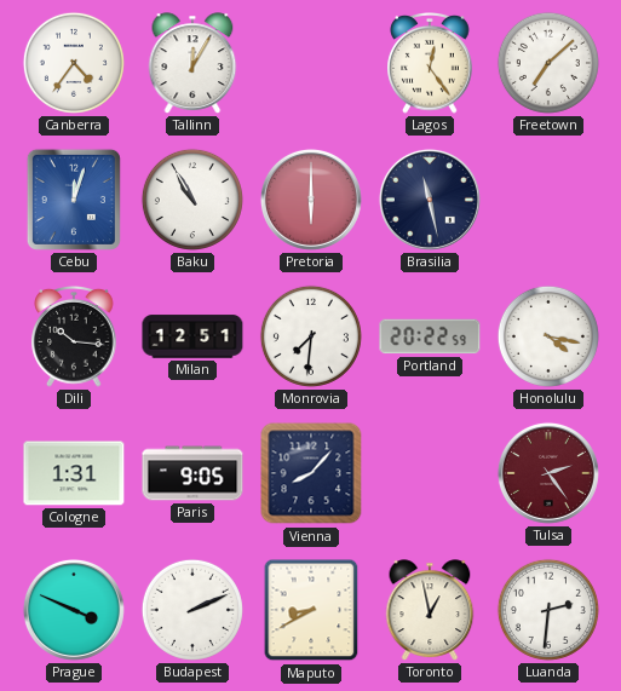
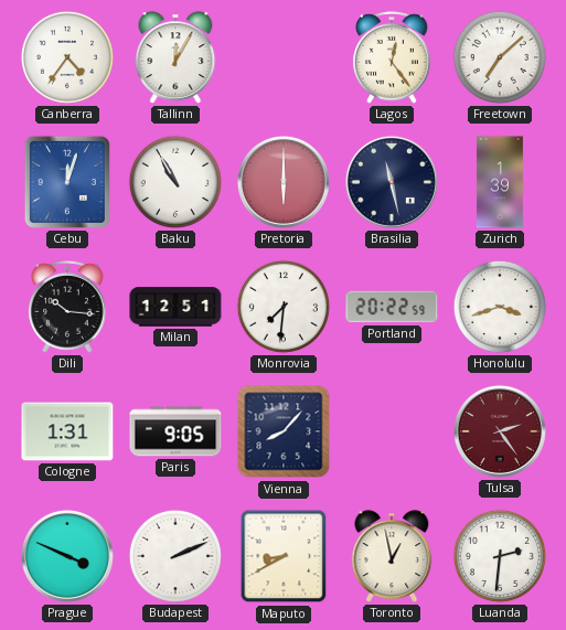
Zurich: none -> 1:39 (500, 182)
Honolulu: 4:17 -> 3:42 (500, 307)
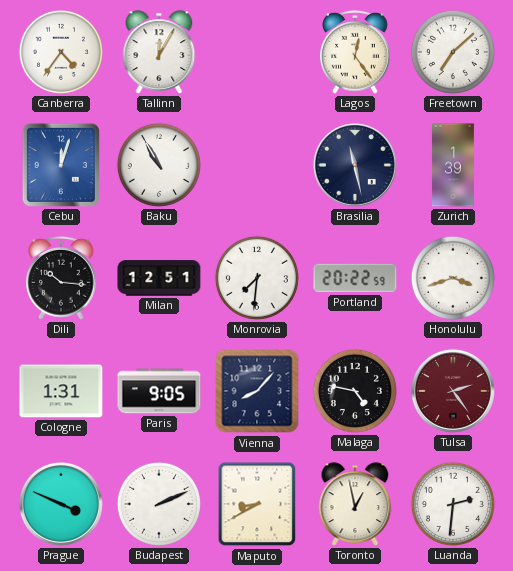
Pretoria: 6:00 -> none (284, 182)
Malaga: none -> 4:47 (355, 391)
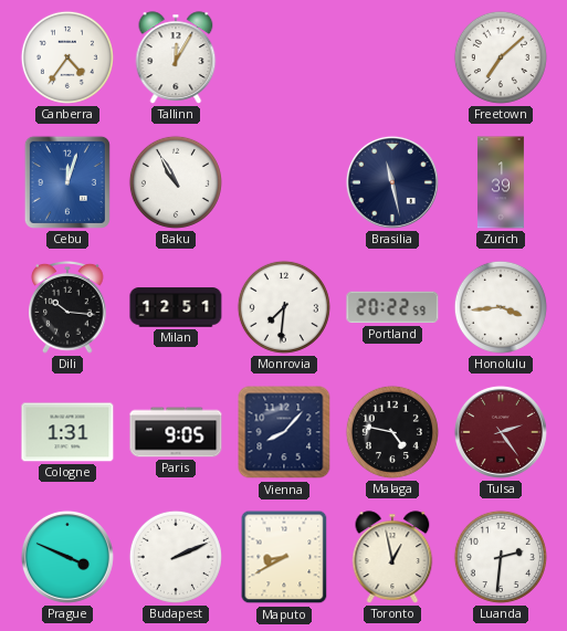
Lagos: 12:24 -> none (355, 53)
Honolulu: 3:42 -> 3:44 (501, 307)
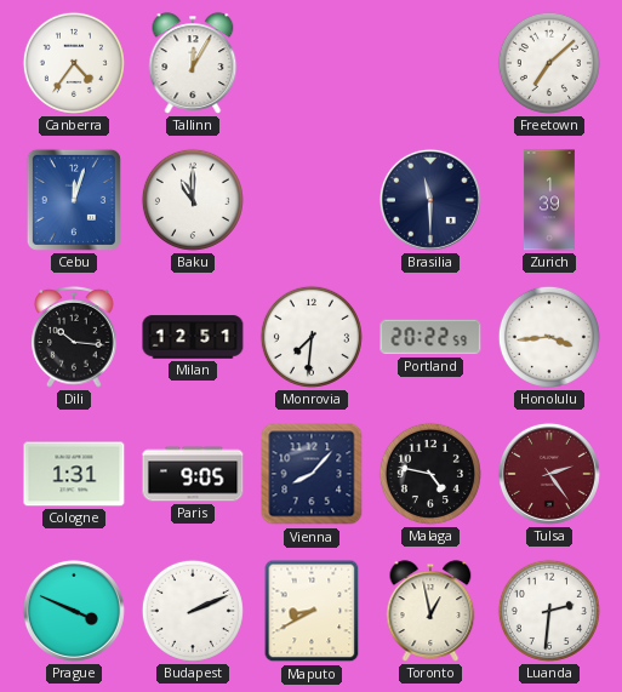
Baku: 10:55 -> 11:00 (193, 200)
Brasilia: 11:28 -> 11:30 (430, 200)
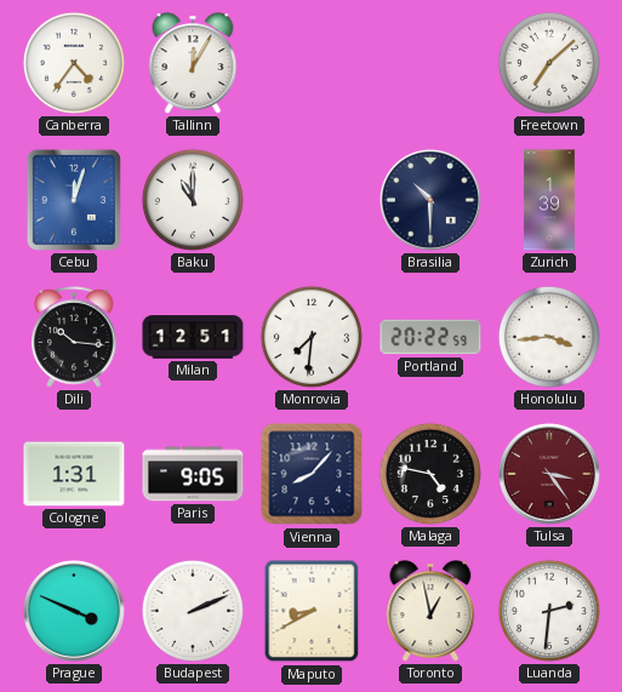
Brasilia: 11:30 -> 10:30 (430, 200)
Tulsa: 2:24 -> 3:24 (549, 474)
